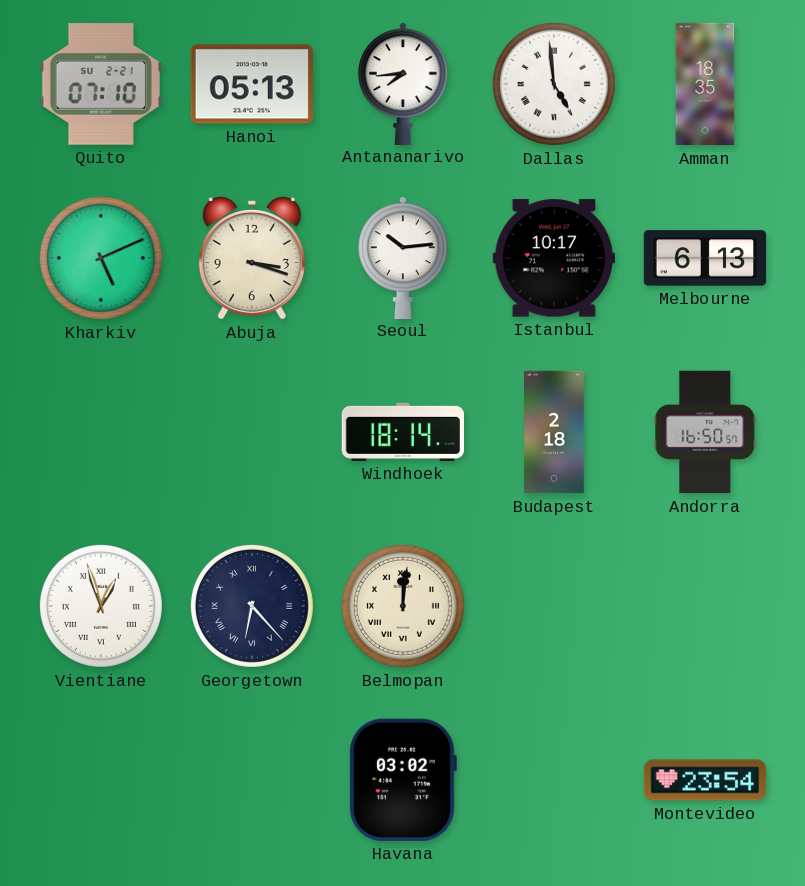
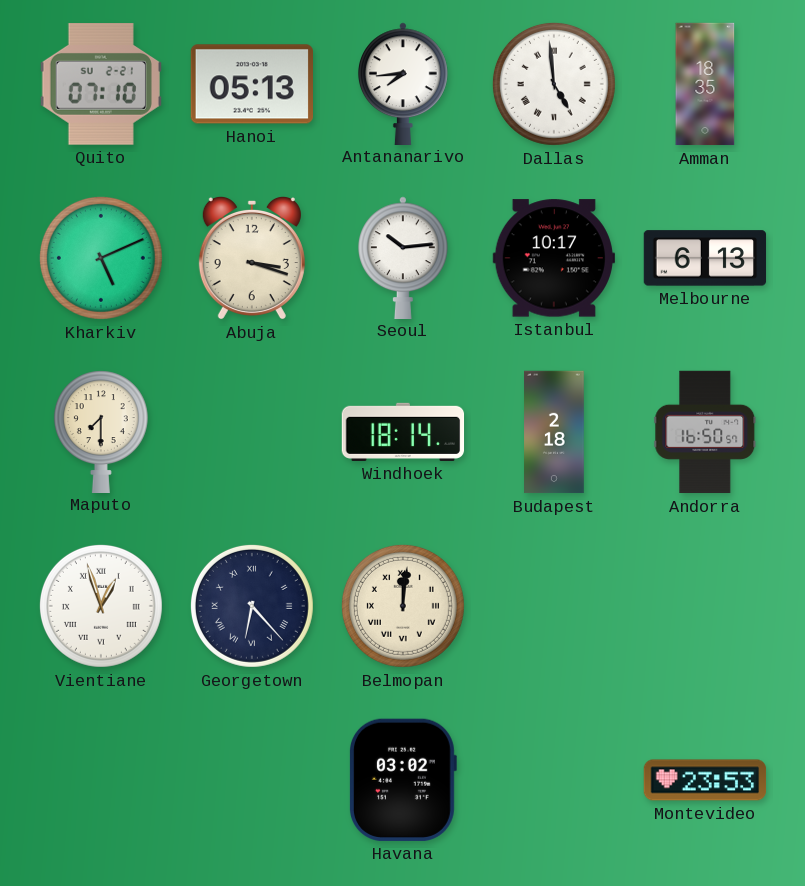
Maputo: none -> 7:30 (101, 431)
Montevideo: 23:54 -> 23:53 (705, 780)
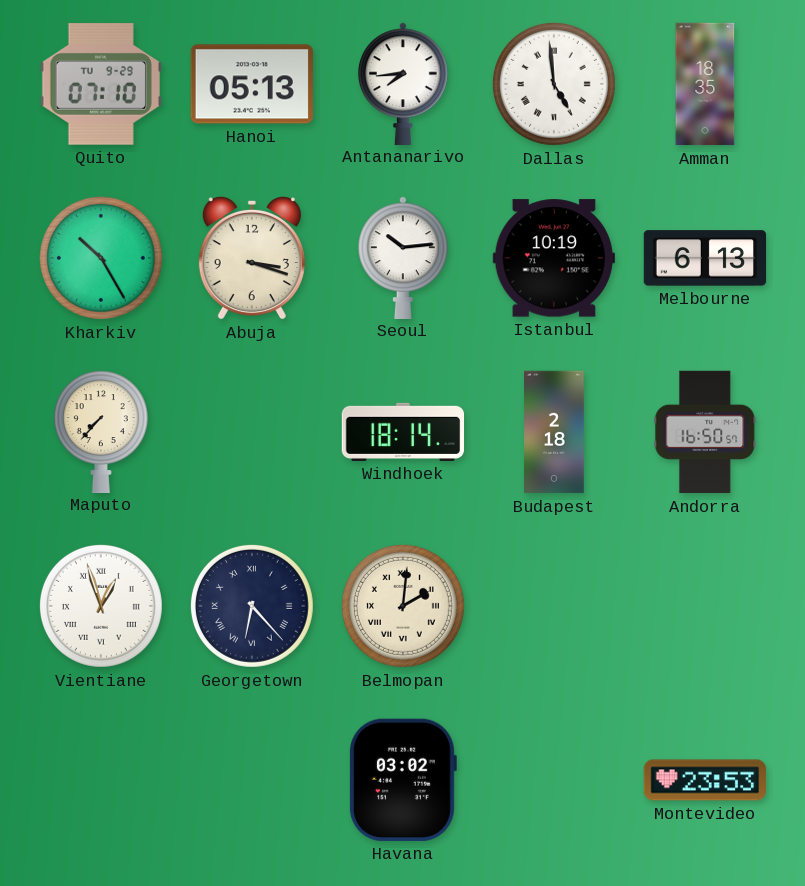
Quito date: SU 2-21 -> TU 9-29 (101, 84)
Kharkiv: 5:11 -> 10:25 (101, 258)
Istanbul: 10:17 -> 10:19 (553, 258)
Maputo: 7:30 -> 7:37 (101, 431)
Belmopan: 12:01 -> 2:01 (403, 606)
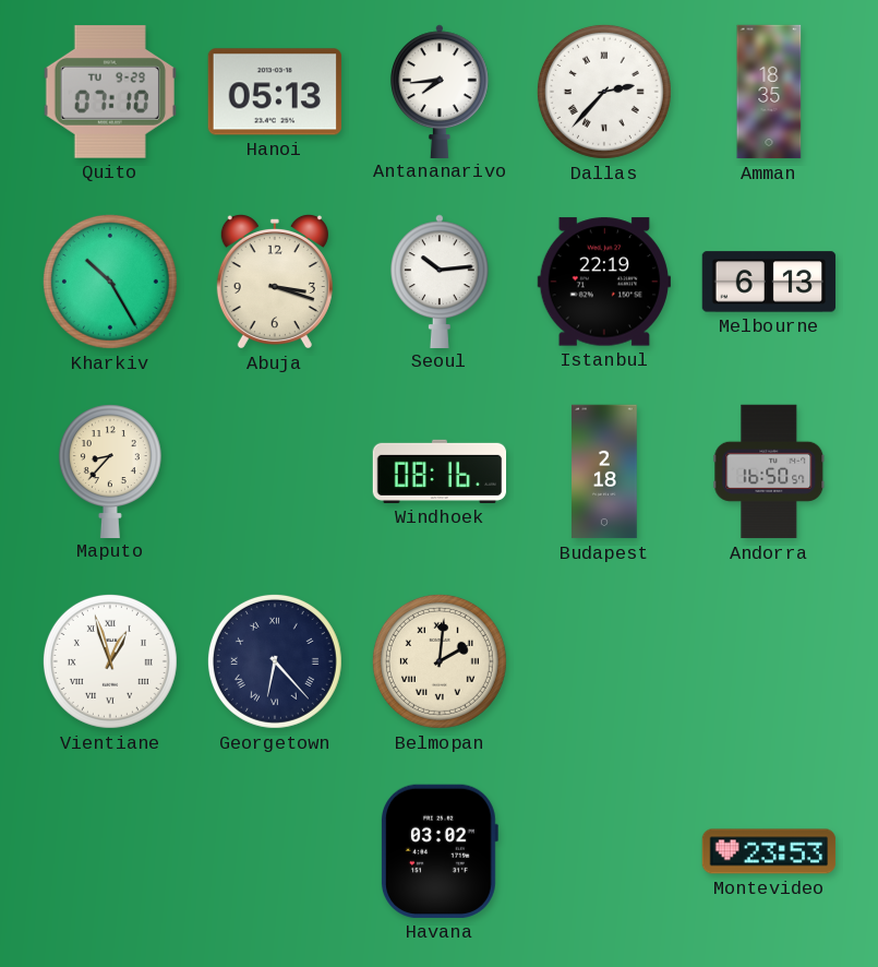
Dallas: 4:59 -> 2:37 (604, 92)
Istanbul: 10:19 -> 22:19 (603, 282)
Maputo: 7:37 -> 8:37 (110, 470)
Windhoek: 18:14 -> 08:16 (440, 471)
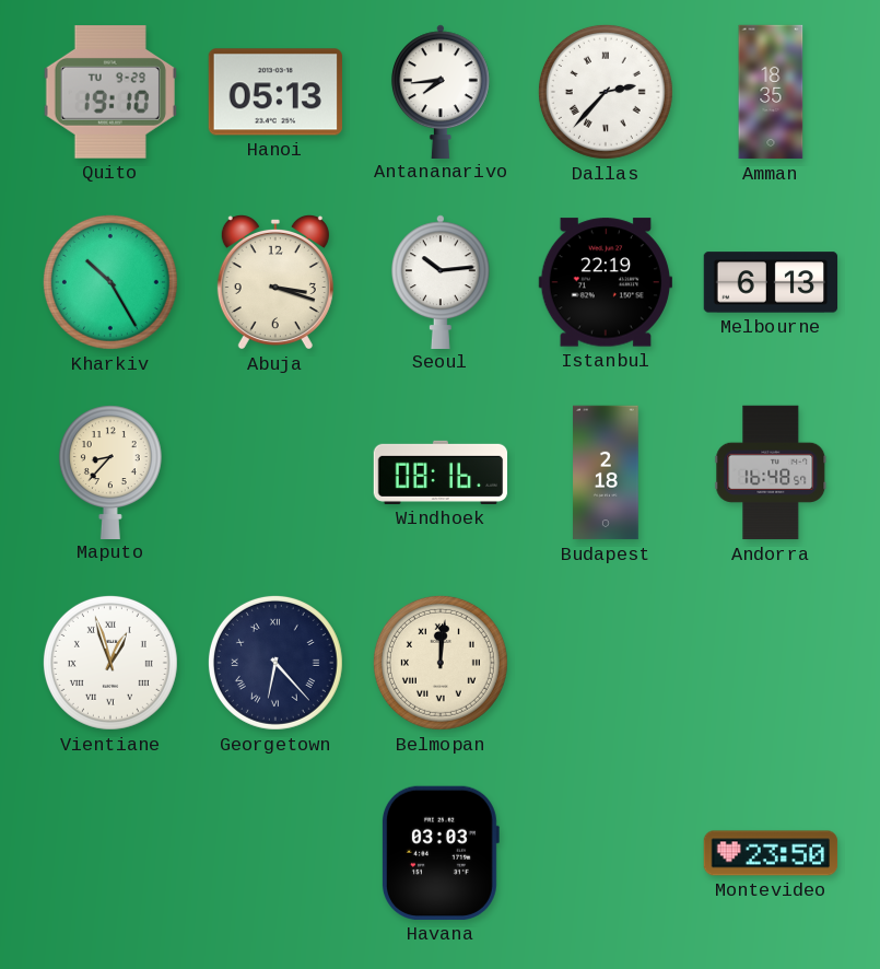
Quito: 07:10 -> 19:10 (110, 92)
Andorra: 16:50 -> 16:48 (771, 472)
Belmopan: 2:01 -> 12:01 (441, 663)
Havana: 03:02 -> 03:03 (441, 853)
Montevideo: 23:53 -> 23:50 (771, 853)
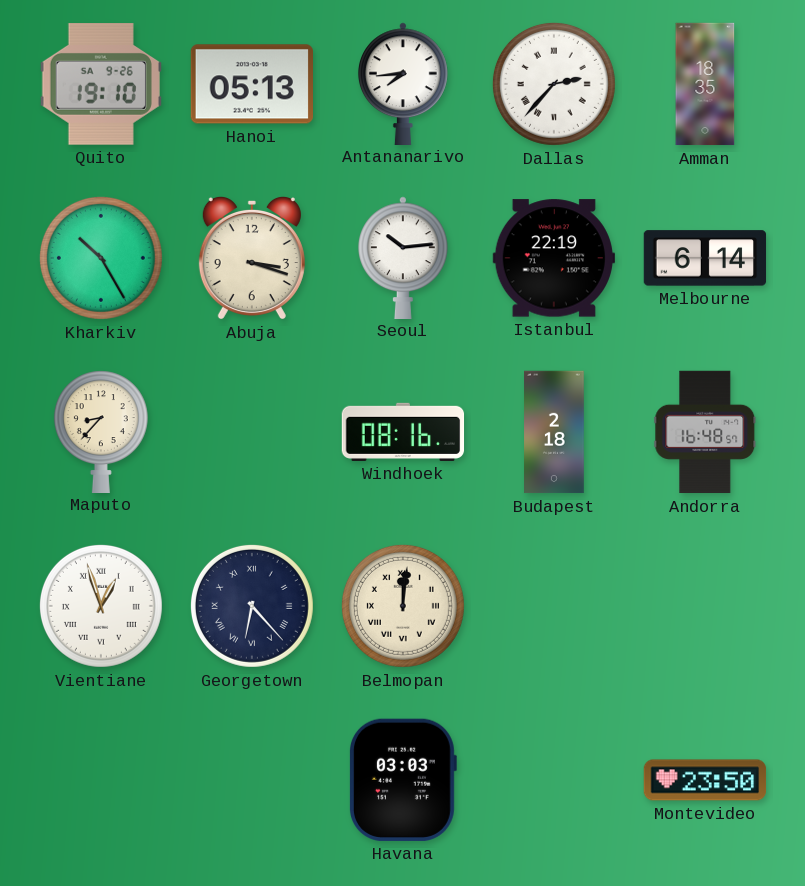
Quito date: TU 9-29 -> SA 9-26 (101, 84)
Melbourne: 6:13 -> 6:14 (705, 258)
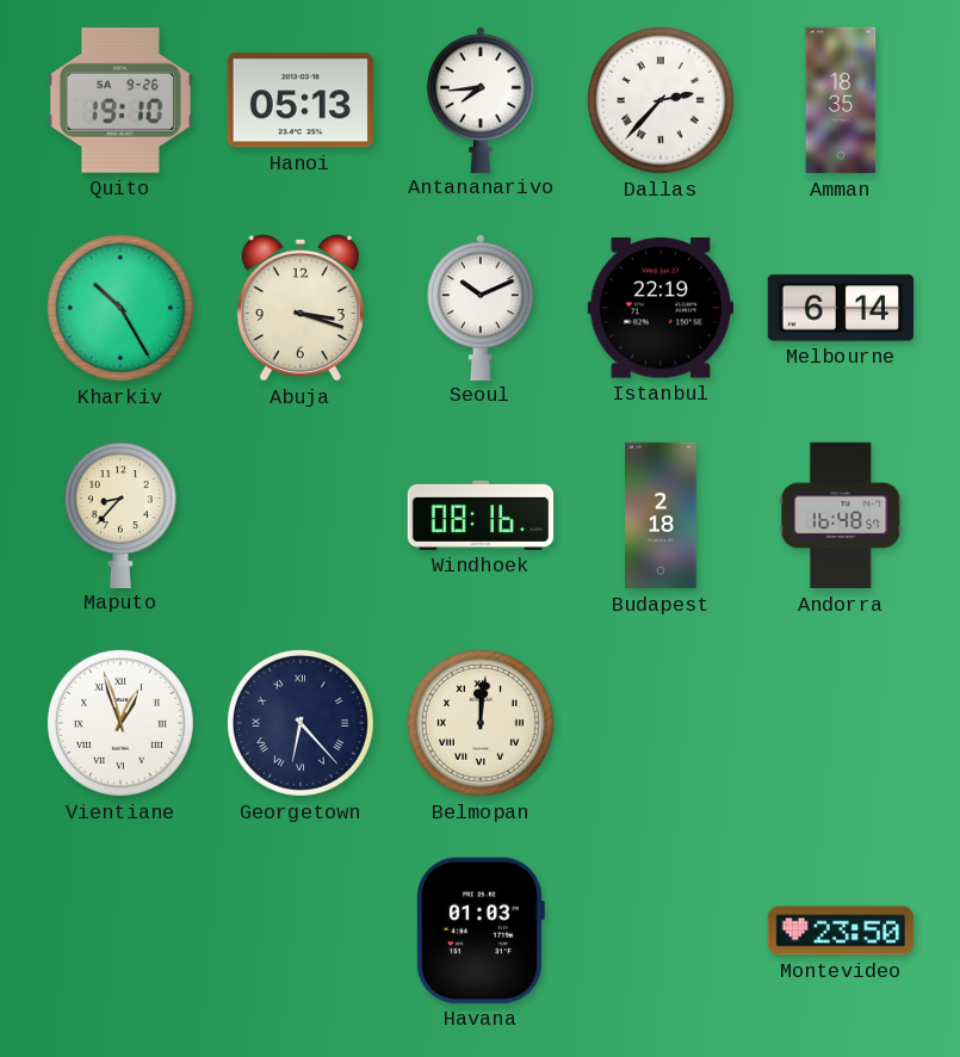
Seoul: 10:14 -> 10:11 (481, 307)
Havana: 03:03 -> 01:03 (481, 931)
